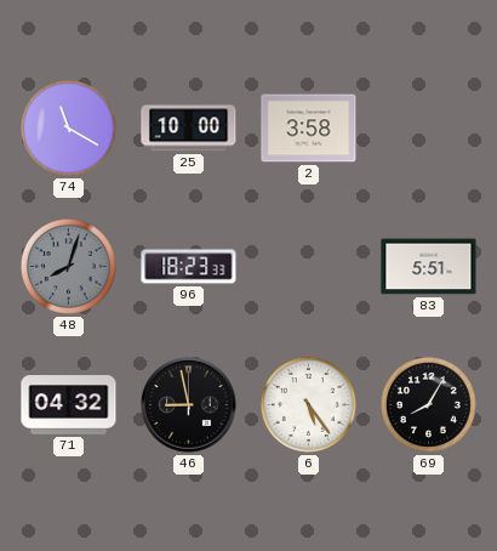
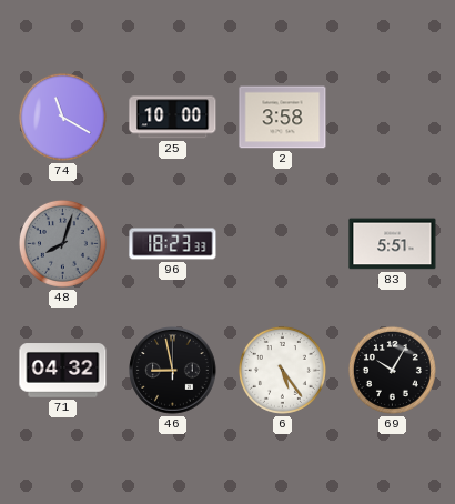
69: 8:05 -> 10:05 (392, 370)
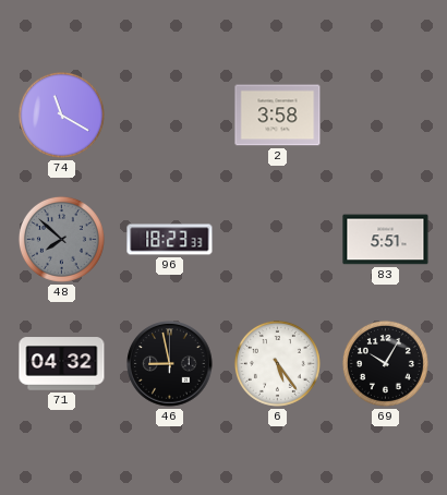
25: 10:00 -> none (173, 118)
48: 8:03 -> 7:52 (61, 239)
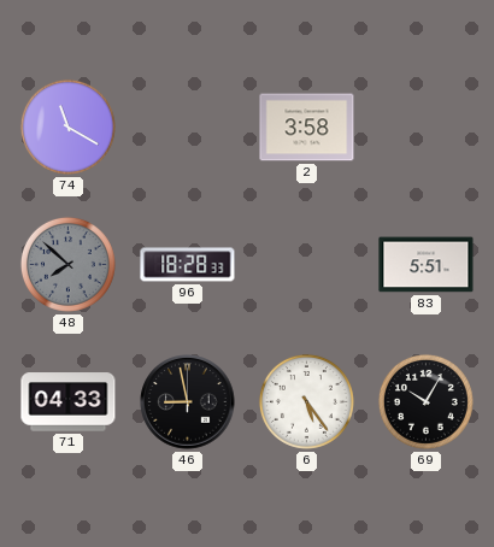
96: 18:23 -> 18:28 (188, 265)
71: 04:32 -> 04:33 (69, 402)
